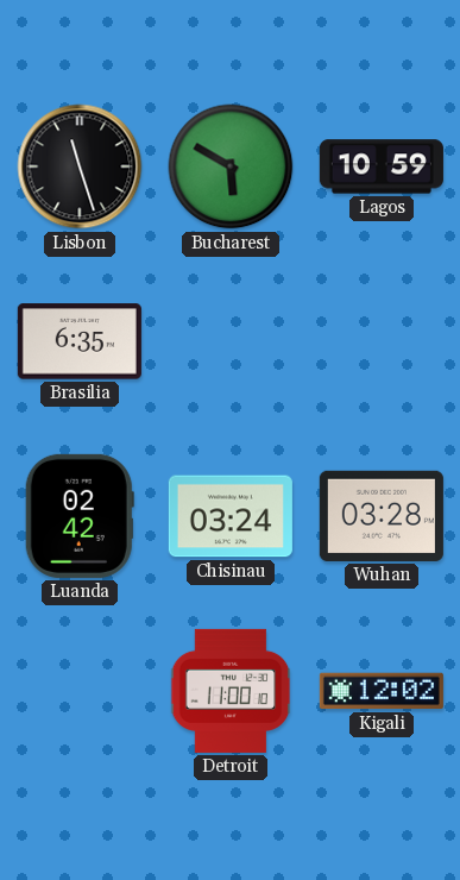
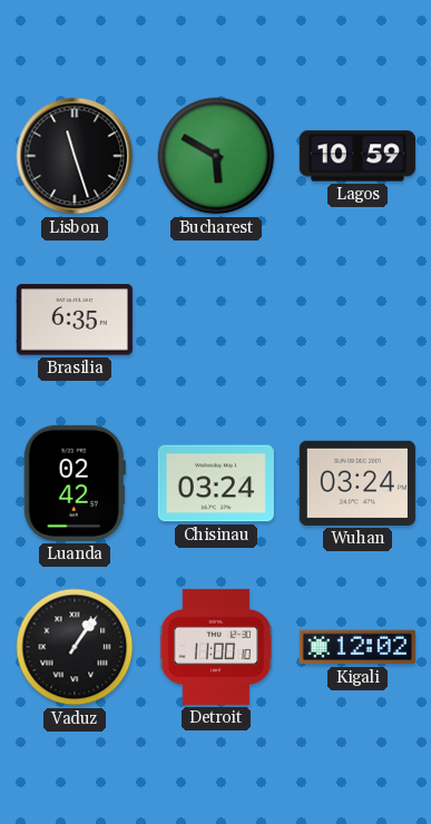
Wuhan: 03:28 -> 03:24 (357, 483)
Vaduz: none -> 1:06 (75, 647)
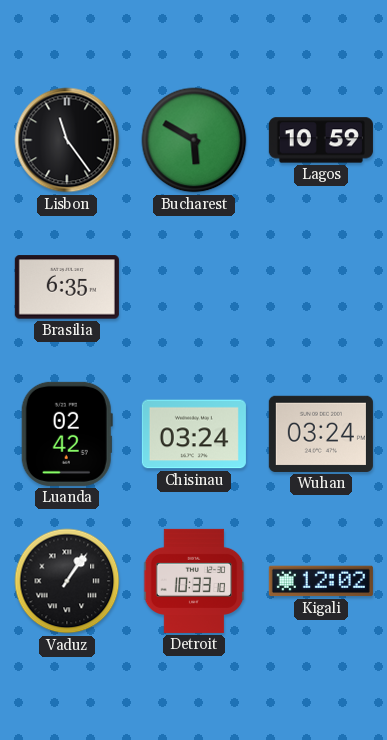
Lisbon: 11:27 -> 11:24 (67, 140)
Detroit: 11:00 -> 10:33 (194, 581)
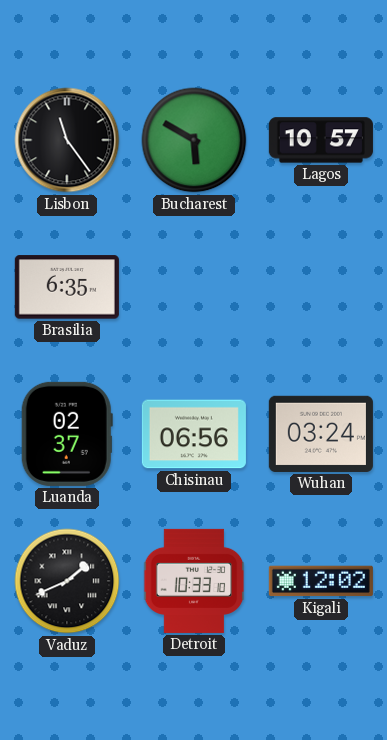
Lagos: 10:59 -> 10:57 (321, 140)
Luanda: 02:42 -> 02:37 (67, 434)
Chisinau: 03:24 -> 06:56 (194, 434)
Vaduz: 1:06 -> 1:41 (67, 581)
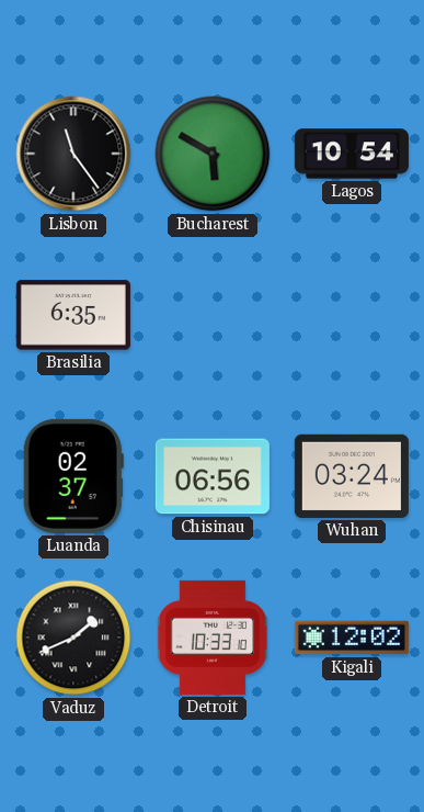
Lagos: 10:57 -> 10:54 (352, 154)
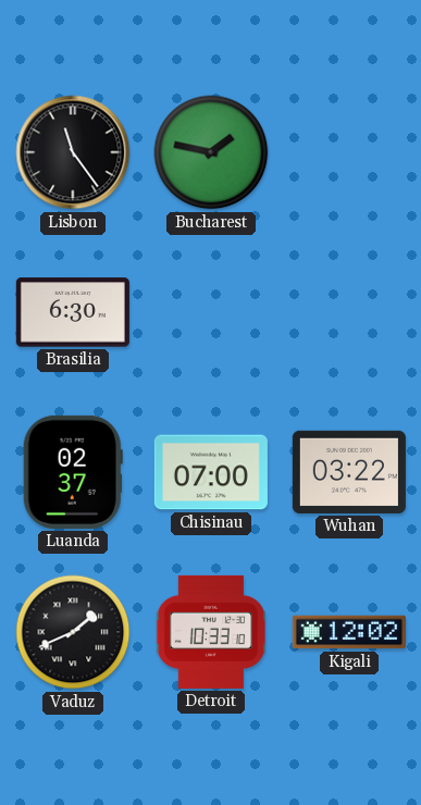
Bucharest: 5:50 -> 1:47 (211, 152)
Lagos: 10:54 -> none (352, 154)
Brasilia: 6:35 -> 6:30 (73, 312)
Chisinau: 06:56 -> 07:00 (211, 472)
Wuhan: 03:24 -> 03:22 (349, 472)
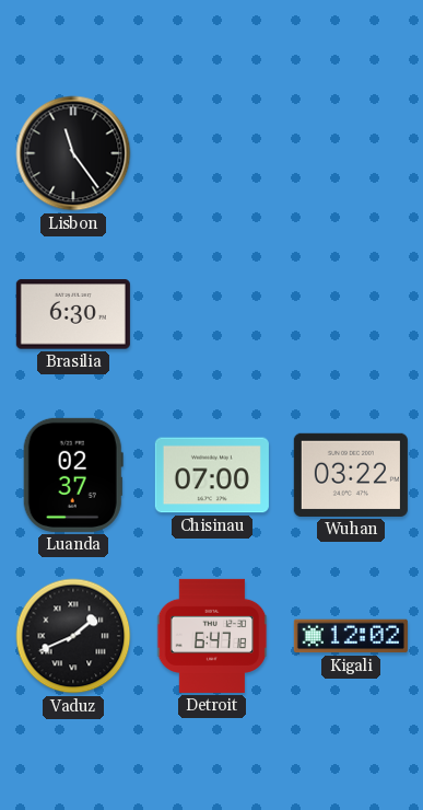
Bucharest: 1:47 -> none (211, 152)
Detroit: 10:33 -> 6:47 (212, 636)
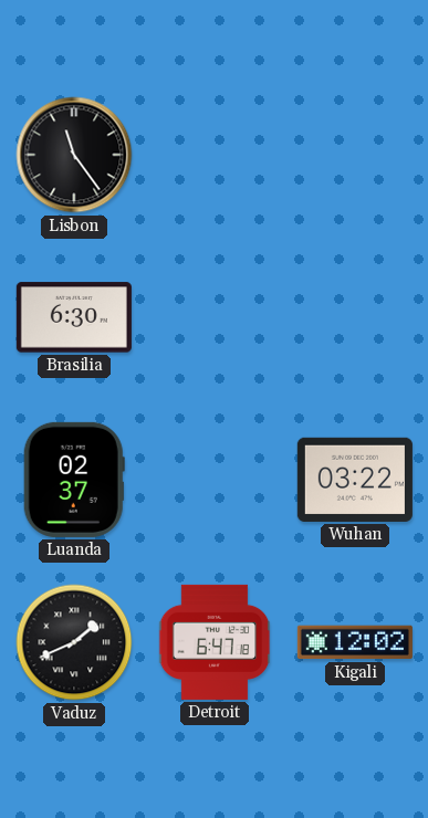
Chisinau: 07:00 -> none (212, 475)
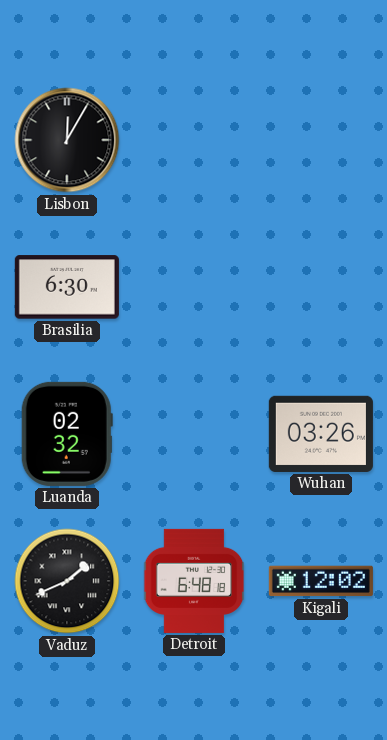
Lisbon: 11:24 -> 12:05 (67, 140)
Luanda: 02:37 -> 02:32 (67, 434)
Wuhan: 03:22 -> 03:26 (321, 434)
Detroit: 6:47 -> 6:48 (194, 581)
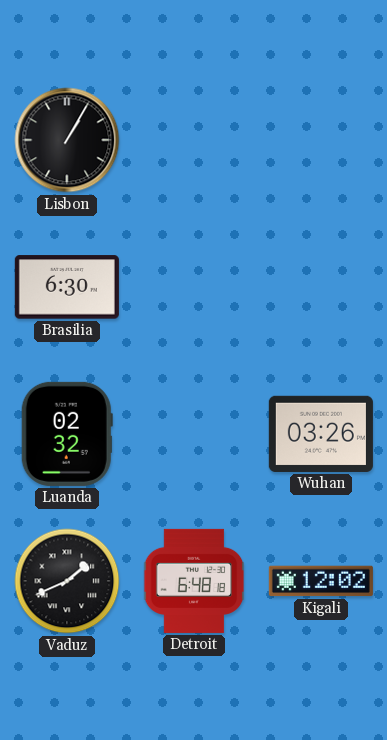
Lisbon: 12:05 -> 1:05 (67, 140)
